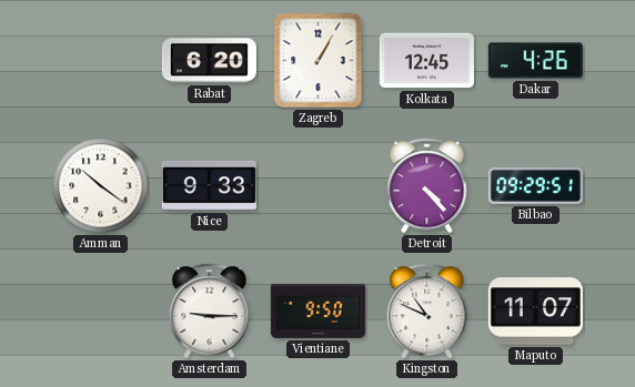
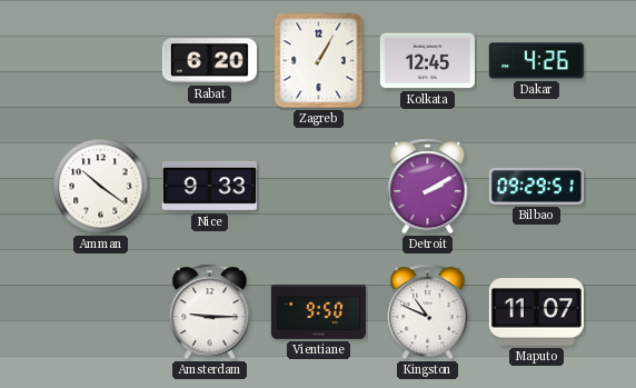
Detroit: 4:23 -> 2:10 (428, 187)
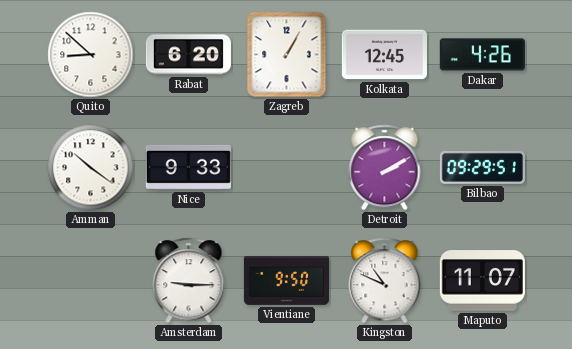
Quito: none -> 8:52 (91, 55)
